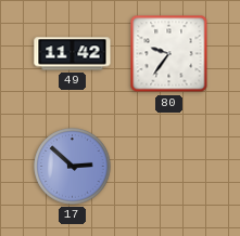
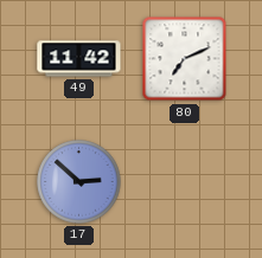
80: 9:36 -> 7:11 (185, 59)
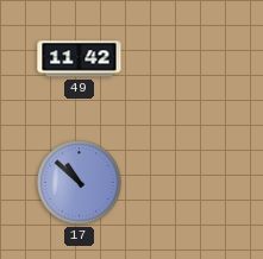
80: 7:11 -> none (185, 59)
17: 2:52 -> 10:52 (80, 183)
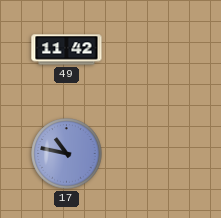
17: 10:52 -> 10:47 (67, 154)
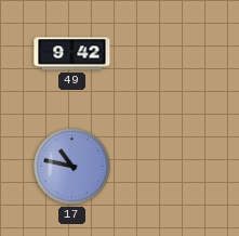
49: 11:42 -> 9:42 (72, 54)
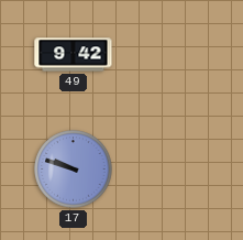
17: 10:47 -> 9:48 (74, 170)
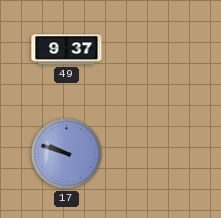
49: 9:42 -> 9:37 (67, 50)
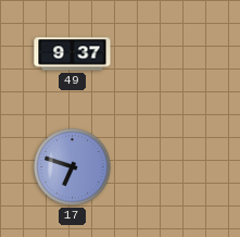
17: 9:48 -> 6:48 (73, 167)
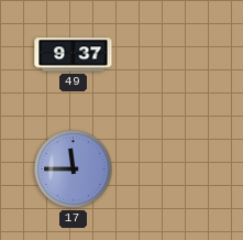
17: 6:48 -> 11:45 (74, 170)
